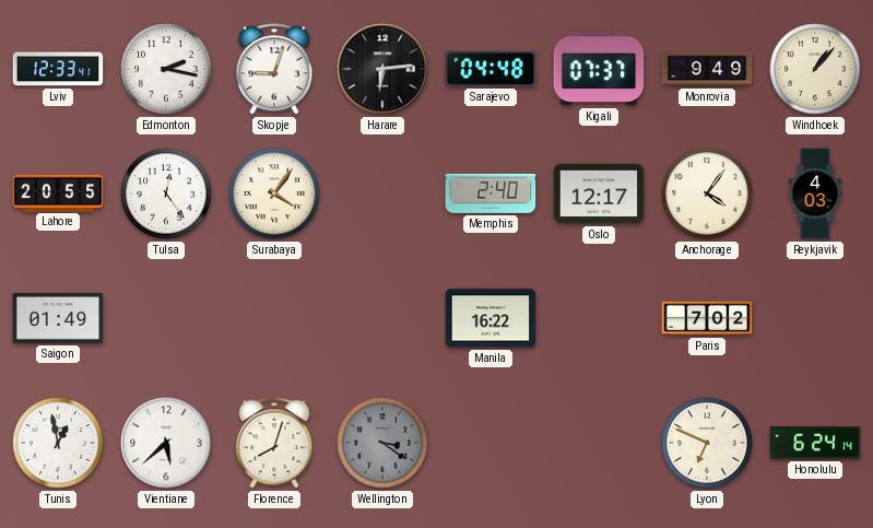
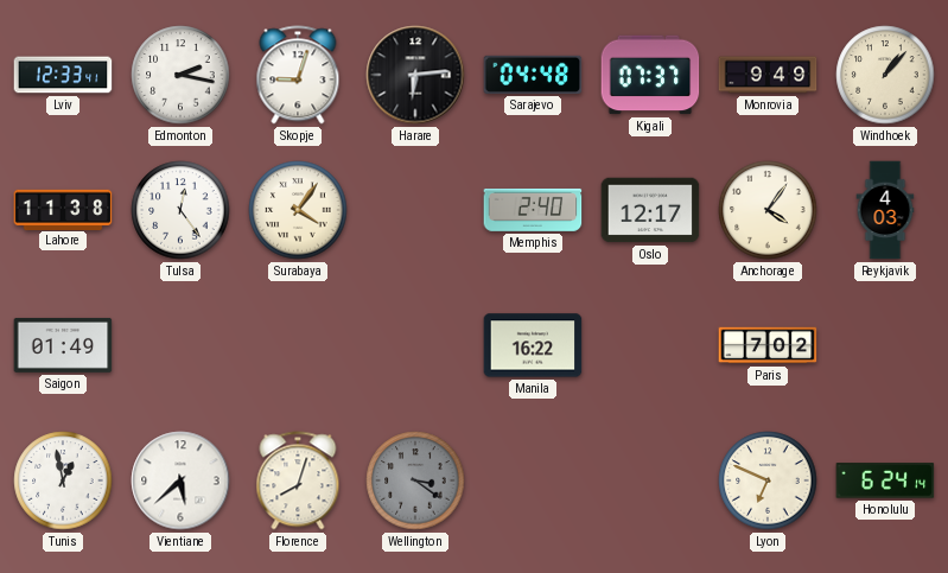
Lahore: 20:55 -> 11:38 (63, 209)
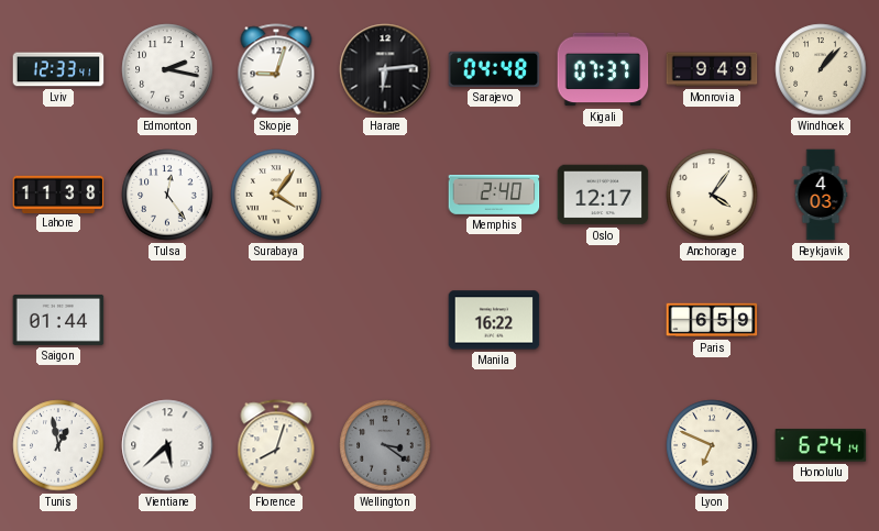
Saigon: 01:49 -> 01:44 (58, 320)
Paris: 7:02 -> 6:59 (712, 320)
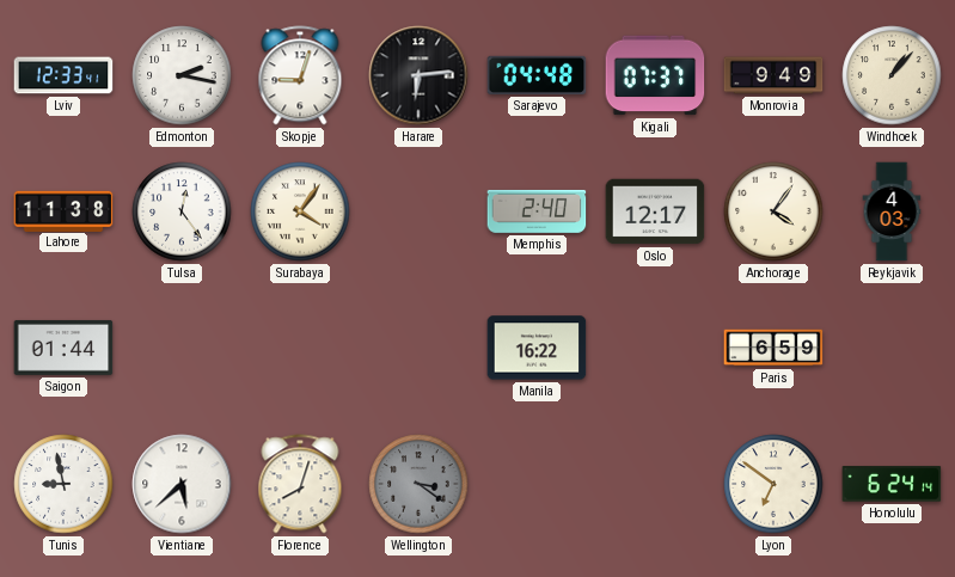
Tunis: 12:58 -> 8:58 (63, 484)
Lyon: 6:49 -> 6:51 (773, 484)
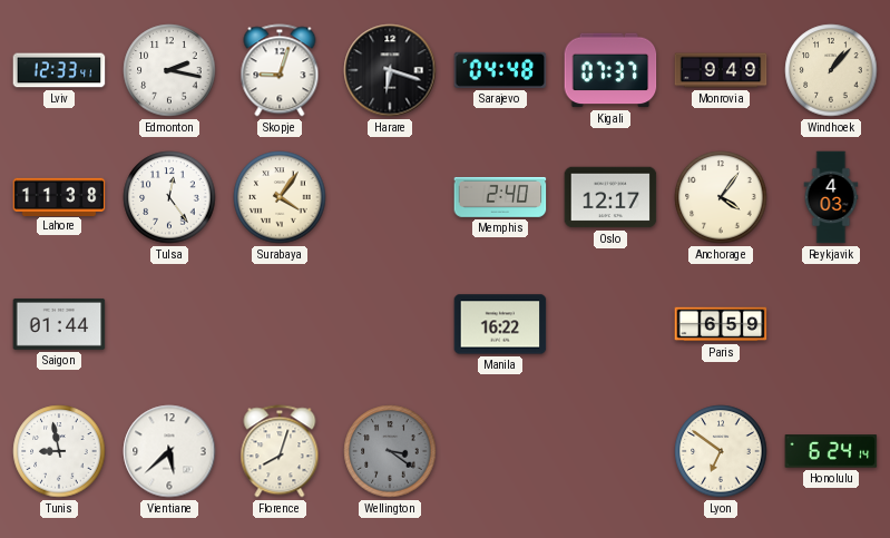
Harare: 6:14 -> 6:18 (390, 70)
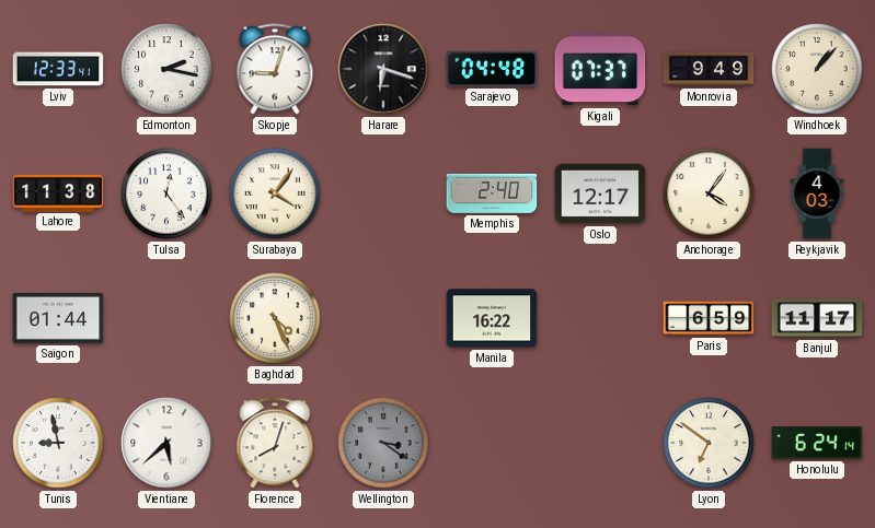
Baghdad: none -> 4:26 (275, 318)
Banjul: none -> 11:17 (817, 318)
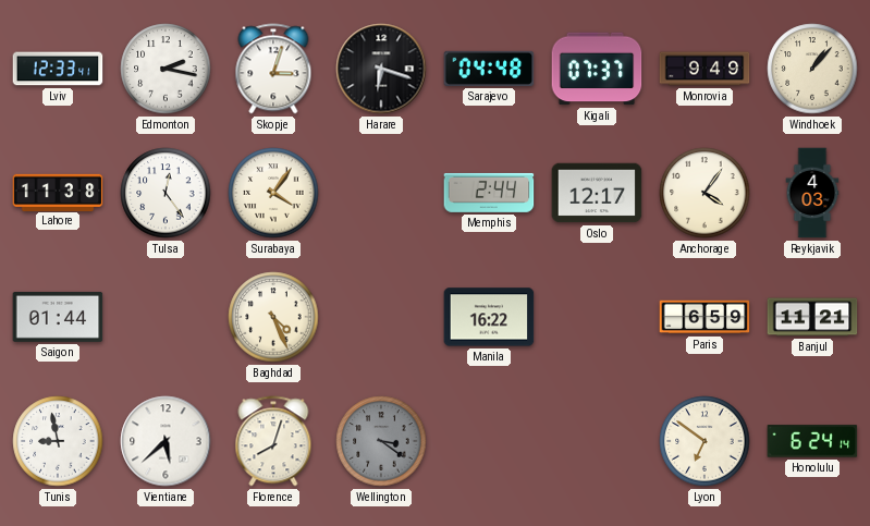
Skopje: 9:03 -> 3:03 (273, 69)
Memphis: 2:40 -> 2:44 (489, 193)
Banjul: 11:17 -> 11:21 (812, 317)
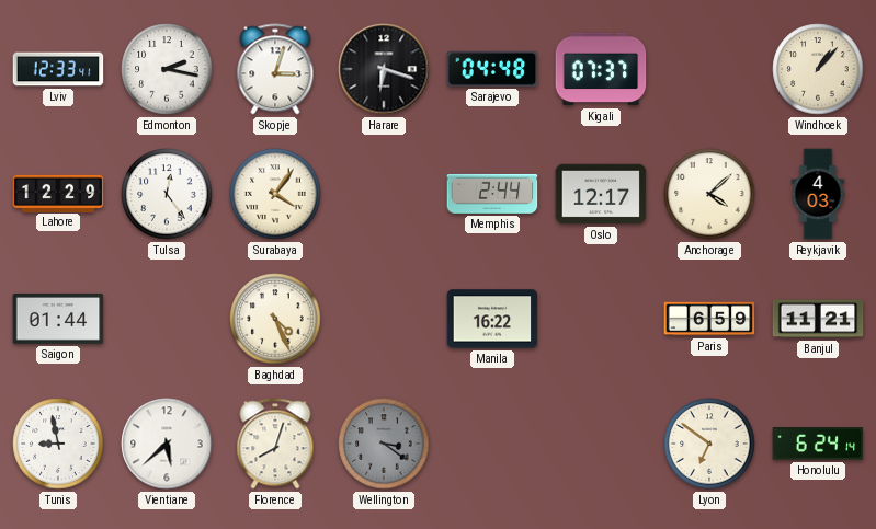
Monrovia: 9:49 -> none (704, 69)
Lahore: 11:38 -> 12:29 (58, 193)
Anchorage: 4:06 -> 4:08 (709, 194)
